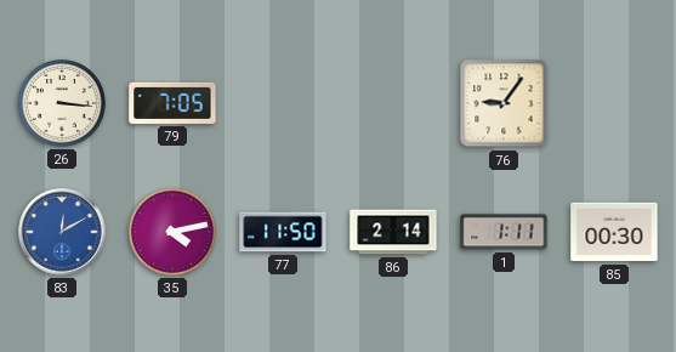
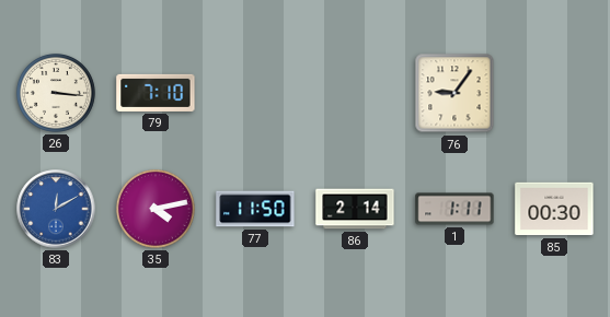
79: 7:05 -> 7:10 (156, 93)
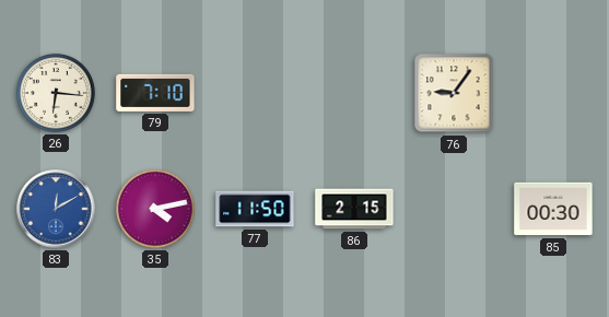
26: 3:16 -> 6:16 (56, 93)
86: 2:14 -> 2:15 (354, 209)
1: 1:11 -> none (454, 209)
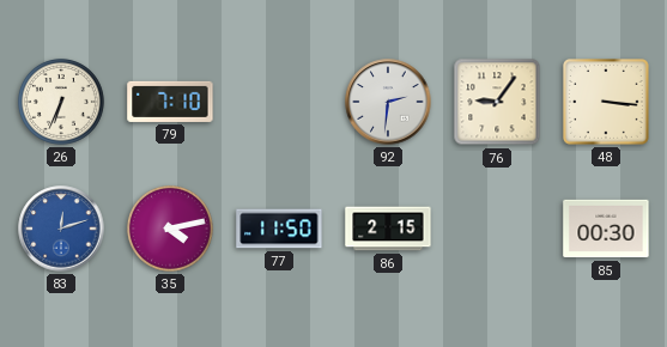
26: 6:16 -> 6:34 (61, 102)
92: none -> 2:31 (388, 102)
48: none -> 3:16 (607, 103)
83: 12:10 -> 12:12 (61, 229)
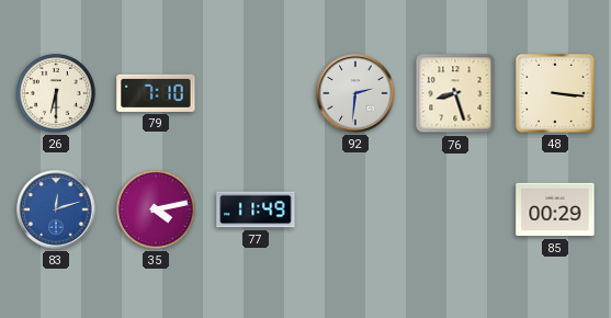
26: 6:34 -> 6:30 (56, 93)
76: 9:06 -> 8:27 (455, 93)
77: 11:50 -> 11:49 (256, 209)
86: 2:15 -> none (388, 229)
85: 00:30 -> 00:29 (555, 209)
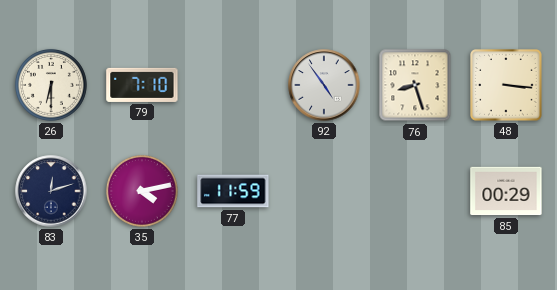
92: 2:31 -> 4:54 (324, 85)
83 dial: blue -> navy (51, 191)
77: 11:49 -> 11:59 (233, 191)
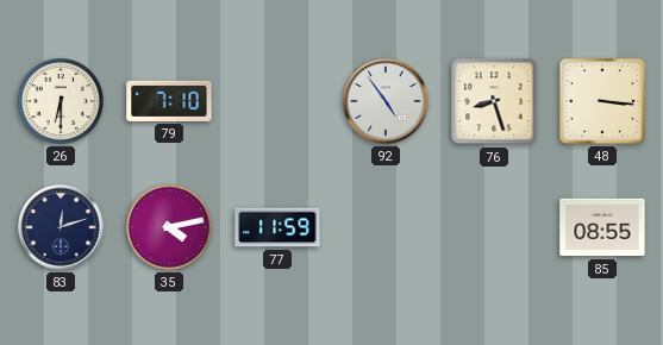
85: 00:29 -> 08:55 (602, 227)
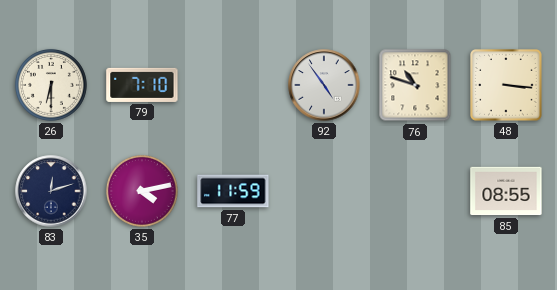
76: 8:27 -> 10:48 (415, 85)
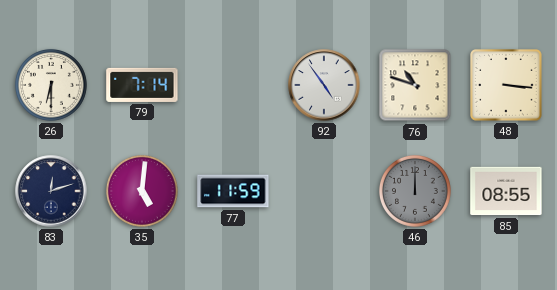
79: 7:10 -> 7:14 (142, 85)
35: 4:13 -> 5:01 (142, 191)
46: none -> 12:00 (415, 191)
